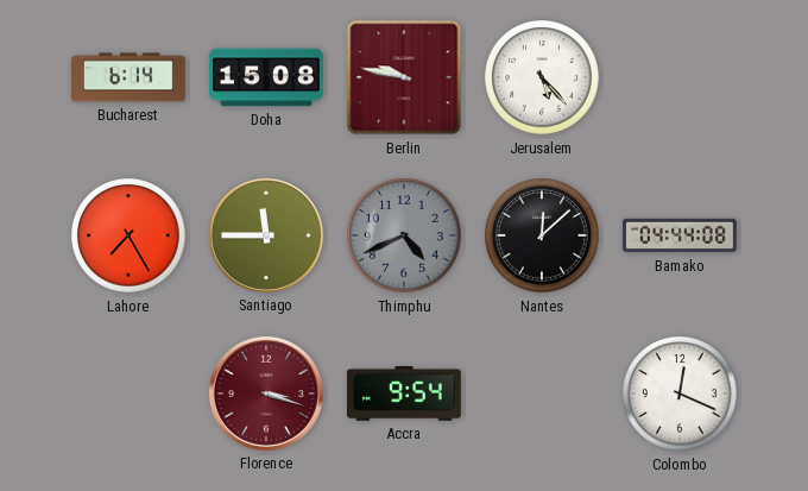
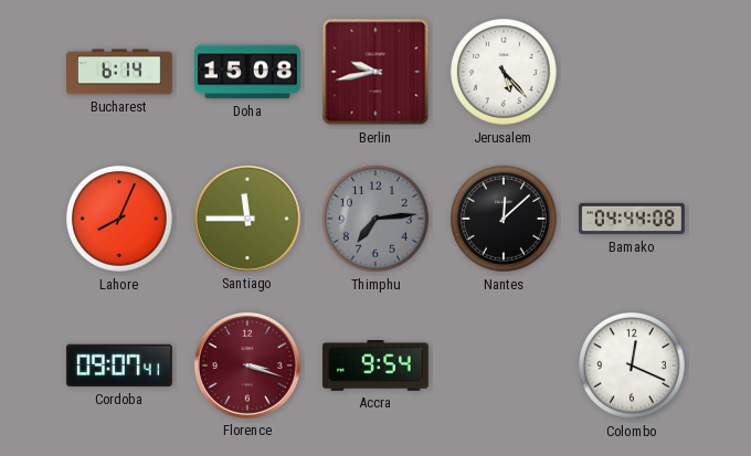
Berlin: 9:47 -> 9:43 (375, 72)
Lahore: 7:25 -> 8:04 (120, 220)
Thimphu: 4:41 -> 7:14 (377, 220)
Cordoba: none -> 09:07 (119, 365)
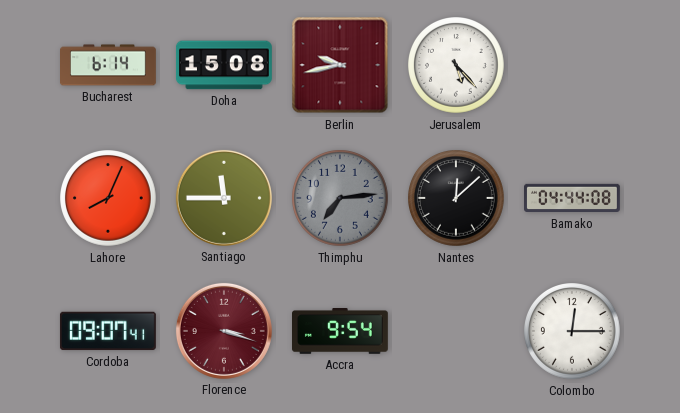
Colombo: 12:19 -> 12:15 (573, 332)
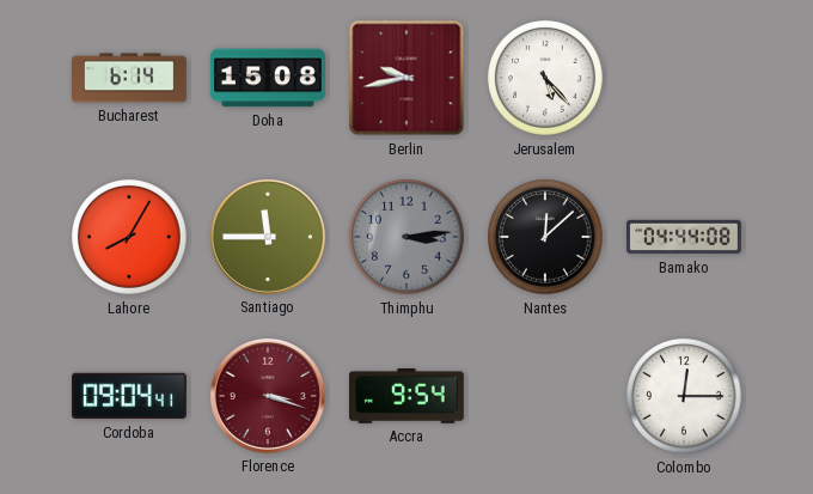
Lahore: 8:04 -> 8:05 (130, 238)
Thimphu: 7:14 -> 3:14 (408, 238)
Cordoba: 09:07 -> 09:04 (129, 396)
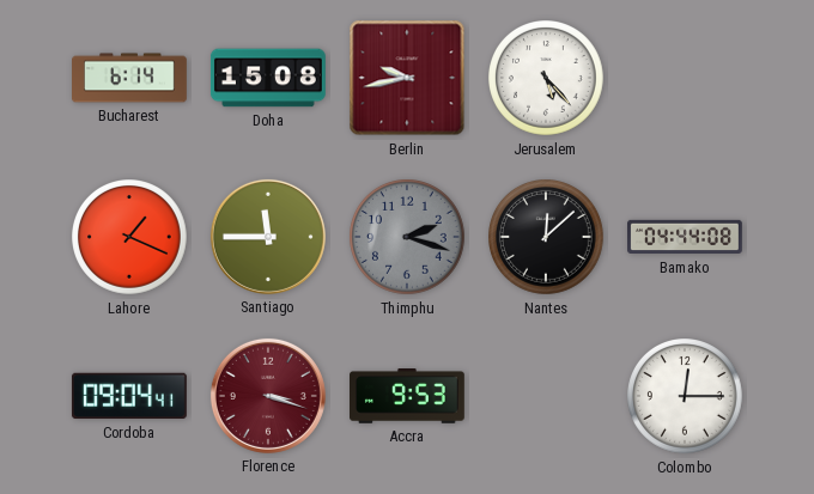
Lahore: 8:05 -> 1:19 (130, 238)
Thimphu: 3:14 -> 2:18 (408, 238)
Accra: 9:54 -> 9:53 (408, 397)
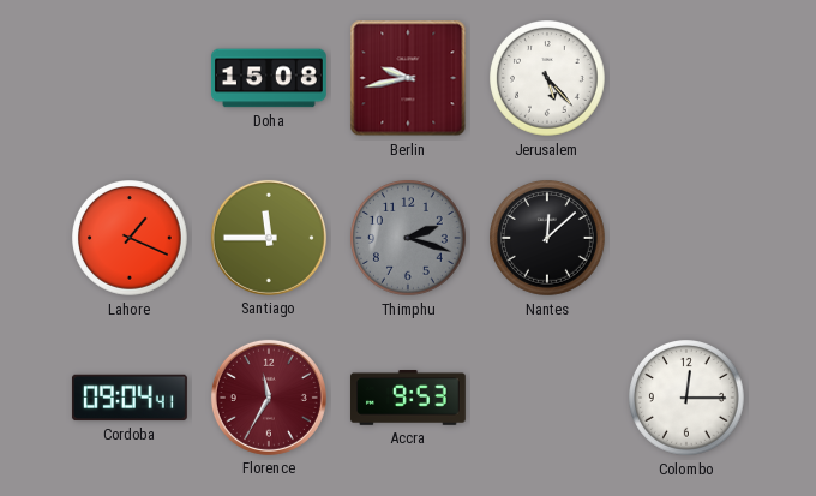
Bucharest: 6:14 -> none (130, 78)
Bamako: 04:44 -> none (686, 237)
Florence: 3:18 -> 11:35 (269, 398)
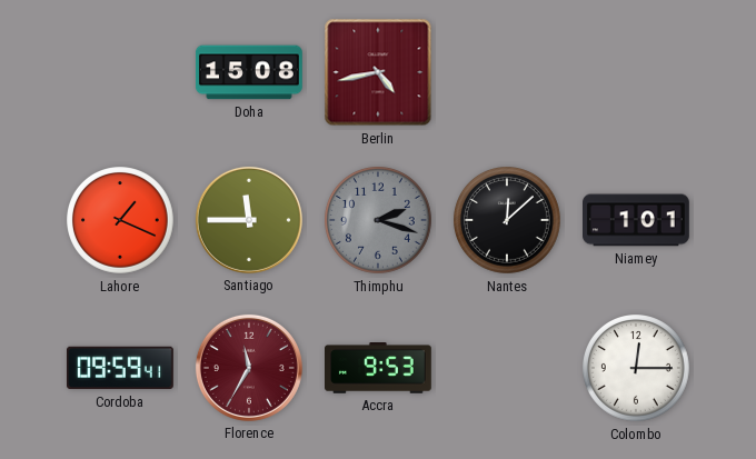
Berlin: 9:43 -> 4:43 (378, 72)
Jerusalem: 5:23 -> none (548, 79)
Niamey: none -> 1:01 (637, 220)
Cordoba: 09:04 -> 09:59 (120, 368)
